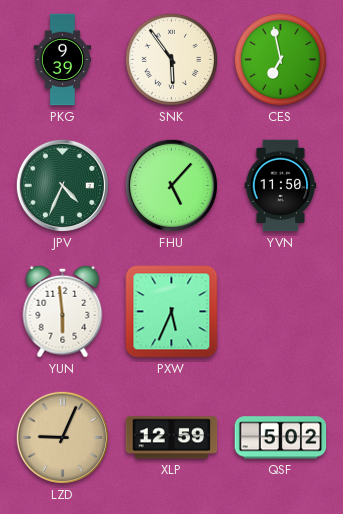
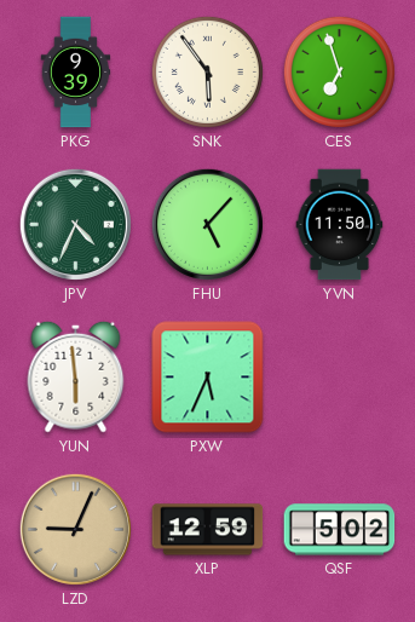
CES: 6:58 -> 6:57 (339, 71)
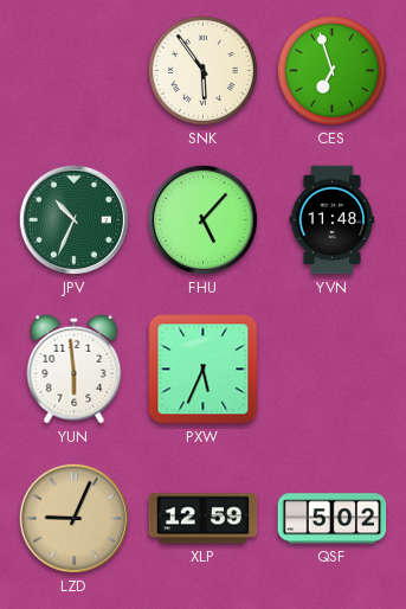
PKG: 9:39 -> none (76, 73)
JPV: 4:34 -> 10:34 (73, 219)
YVN: 11:50 -> 11:48 (333, 220)
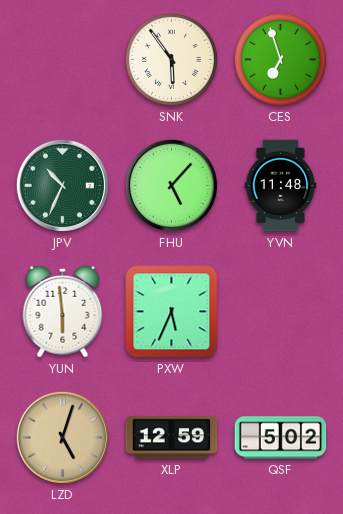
LZD: 9:04 -> 5:03 (62, 437)
